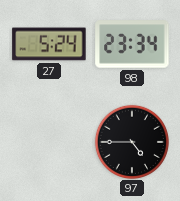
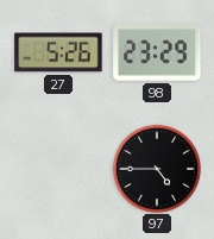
27: 5:24 -> 5:26 (58, 52)
98: 23:34 -> 23:29 (157, 52)
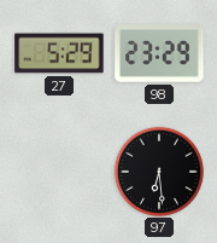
27: 5:26 -> 5:29 (59, 53)
97: 4:45 -> 6:29 (158, 170)
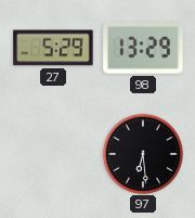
98: 23:29 -> 13:29 (143, 48)
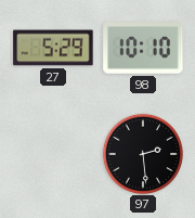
98: 13:29 -> 10:10 (143, 48)
97: 6:29 -> 2:29 (142, 153)
